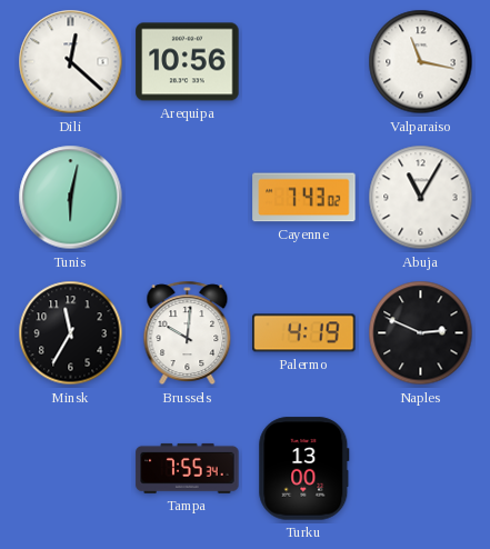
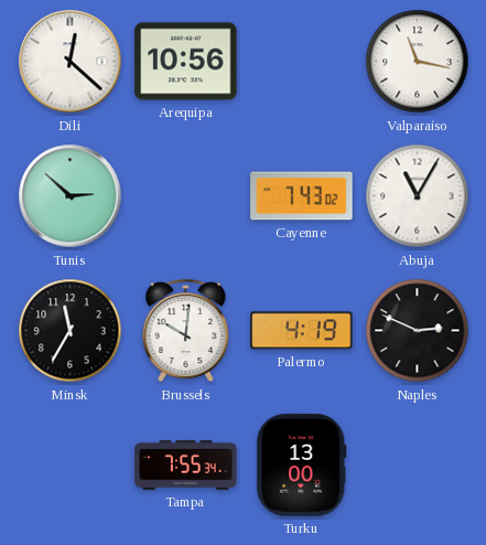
Tunis: 6:02 -> 2:52 (71, 196)
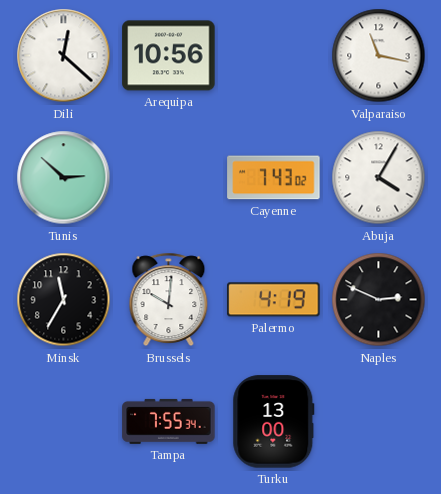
Abuja: 11:05 -> 4:05 (379, 178)
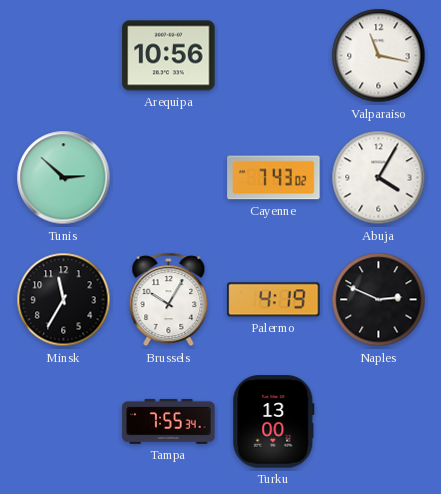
Dili: 12:22 -> none (64, 56)
Brussels: 10:01 -> 10:05 (169, 300)
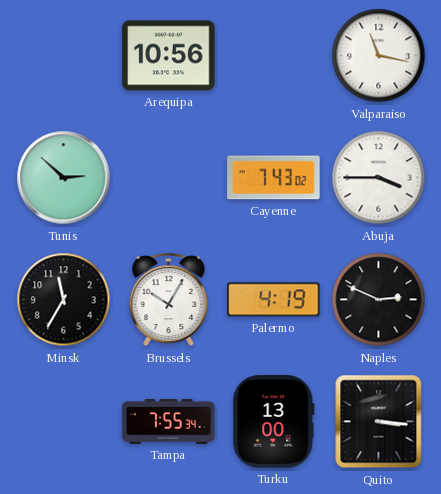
Abuja: 4:05 -> 3:45 (379, 178)
Quito: none -> 3:16 (379, 422)
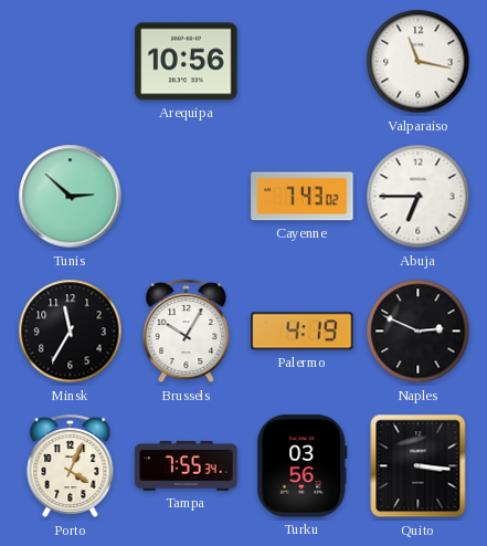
Abuja: 3:45 -> 6:45 (419, 197)
Porto: none -> 4:04 (71, 466)
Turku: 13:00 -> 03:56 (303, 466)
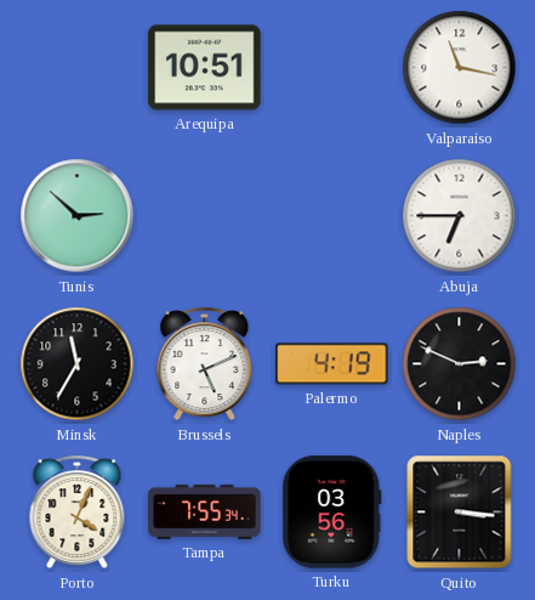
Arequipa: 10:56 -> 10:51 (205, 68)
Cayenne: 7:43 -> none (303, 197)
Brussels: 10:05 -> 5:11 (205, 364)
